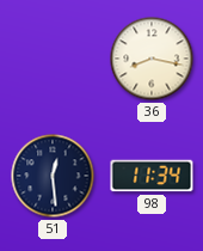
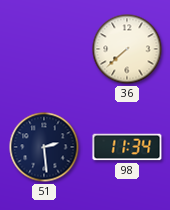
36: 8:17 -> 7:38 (127, 49)
51: 12:29 -> 2:29 (44, 147)
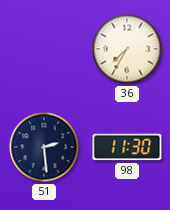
36: 7:38 -> 7:35 (127, 49)
98: 11:34 -> 11:30 (127, 147)
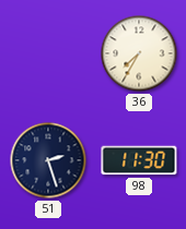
51: 2:29 -> 2:27 (48, 160)
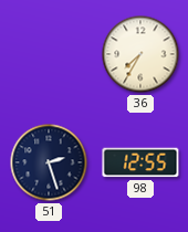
98: 11:30 -> 12:55 (140, 162)
